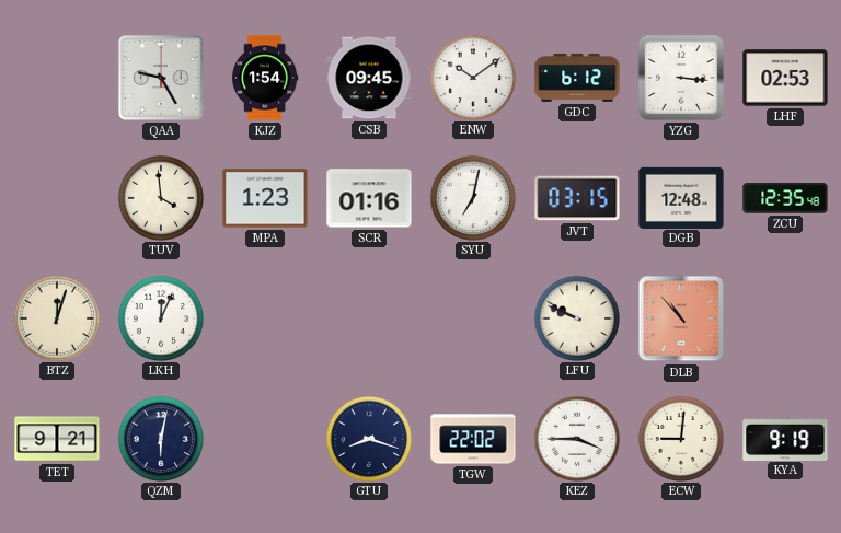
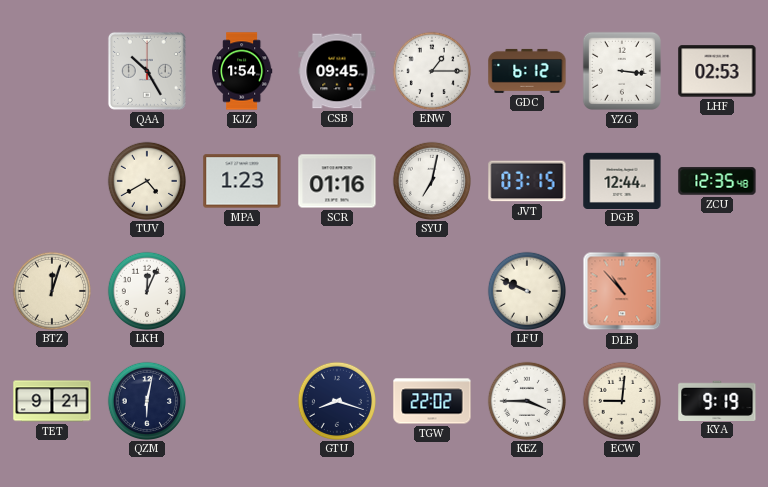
QAA: 9:25 -> 10:25 (147, 71)
ENW: 10:09 -> 1:15 (431, 70)
TUV: 3:59 -> 4:40 (146, 180)
DGB: 12:48 -> 12:44 (622, 180)
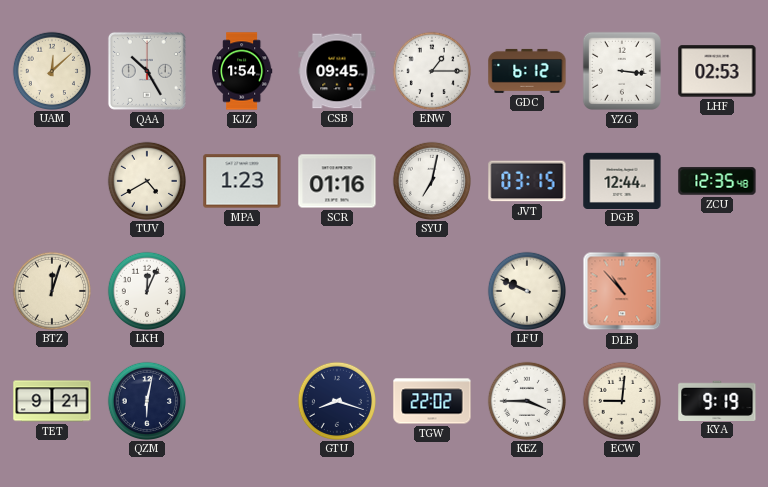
UAM: none -> 12:08 (51, 70)
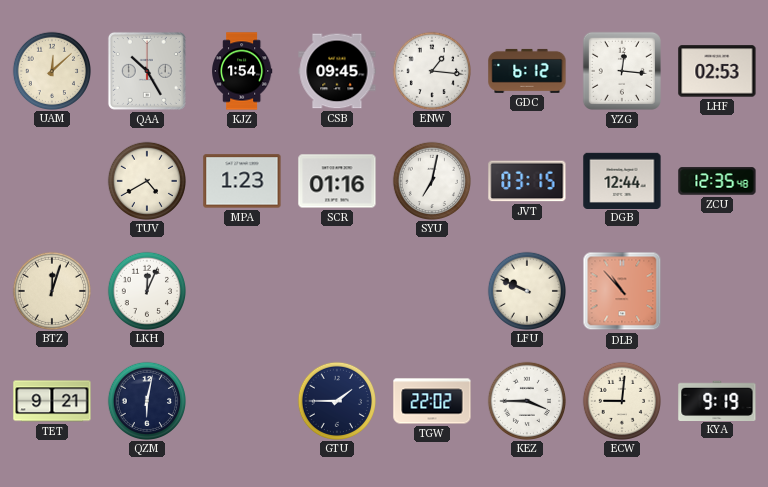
ENW: 1:15 -> 1:16 (431, 70)
YZG: 3:16 -> 12:16 (622, 71)
GTU: 8:18 -> 1:45 (336, 400)
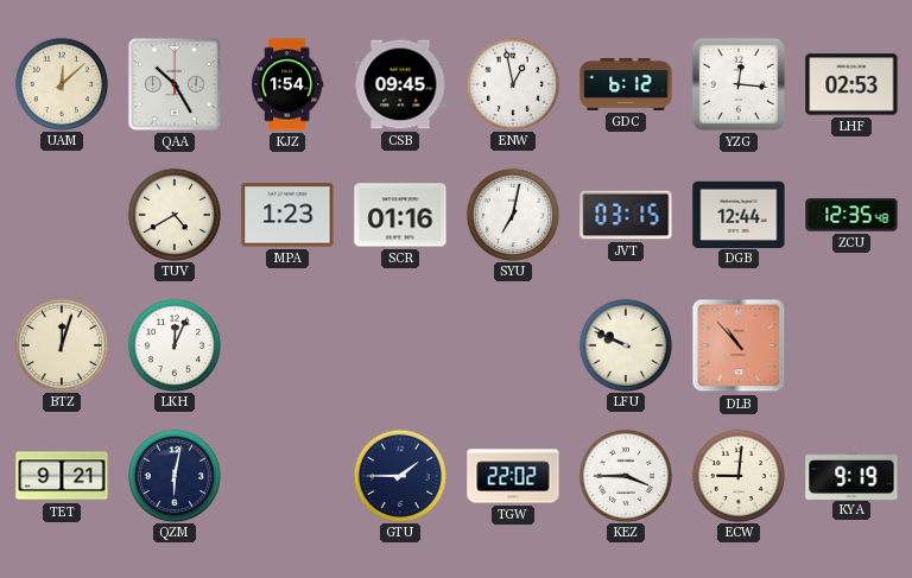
ENW: 1:16 -> 12:58 (512, 83)
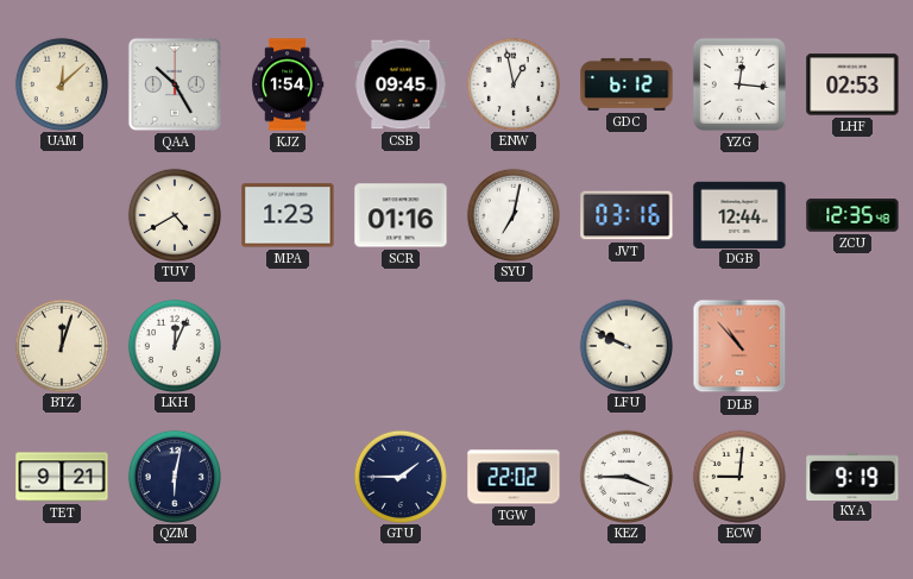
JVT: 03:15 -> 03:16 (626, 215)
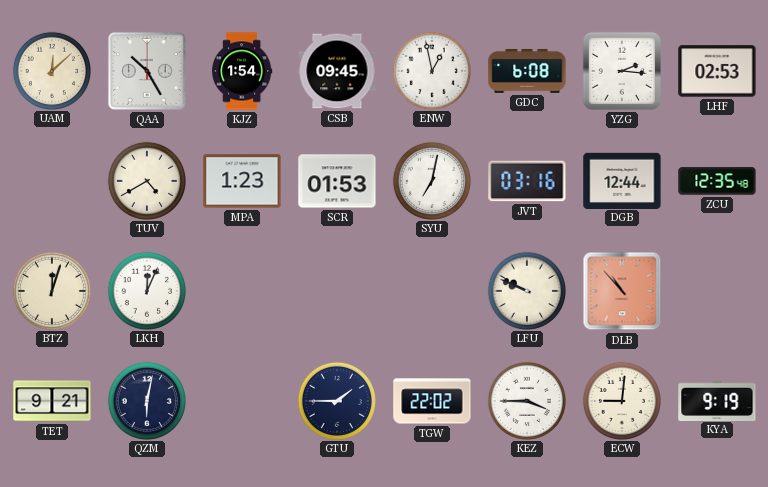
GDC: 6:12 -> 6:08 (527, 71)
YZG: 12:16 -> 2:16 (622, 71)
SCR: 01:16 -> 01:53 (337, 181)
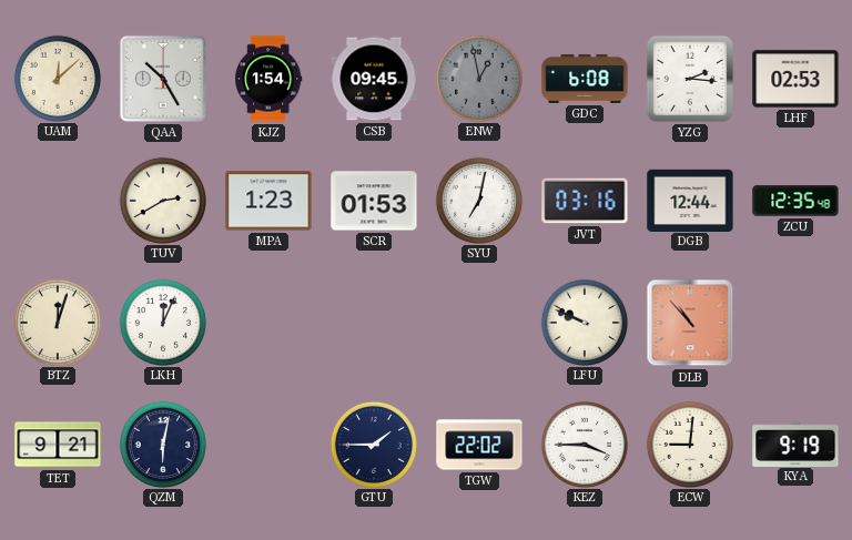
ENW dial: white -> grey (478, 78)
TUV: 4:40 -> 2:40 (162, 200)
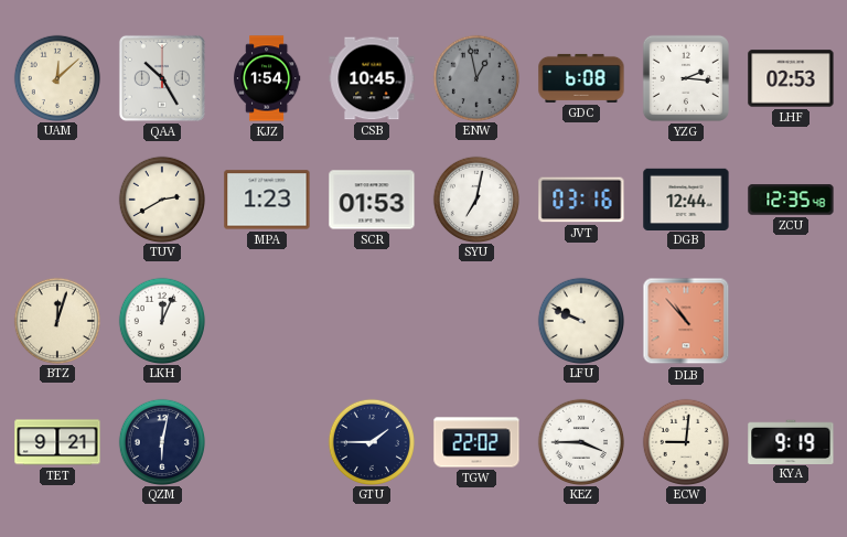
CSB: 09:45 -> 10:45 (372, 78)
